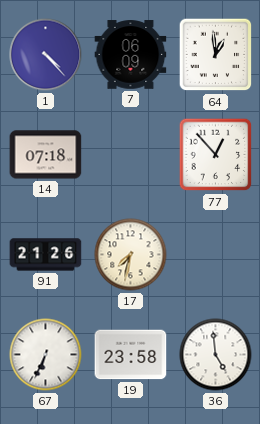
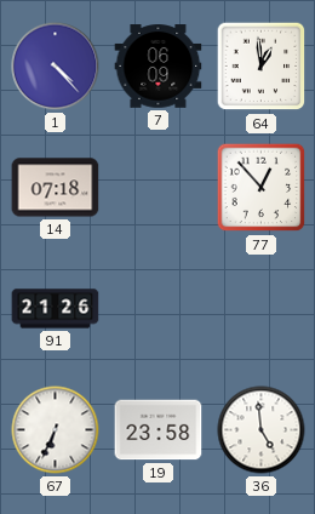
17: 7:32 -> none (131, 255)
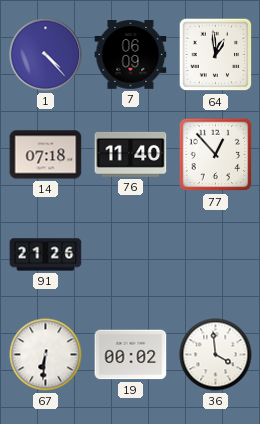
76: none -> 11:40 (131, 154)
67: 6:34 -> 6:31 (46, 355)
19: 23:58 -> 00:02 (131, 355)
36: 4:59 -> 3:59 (216, 355)
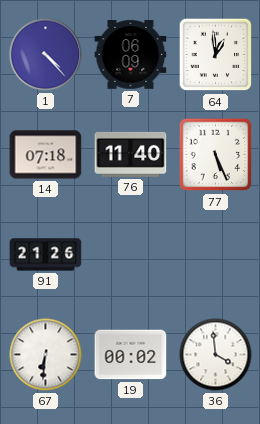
77: 12:53 -> 5:26 (216, 155)
